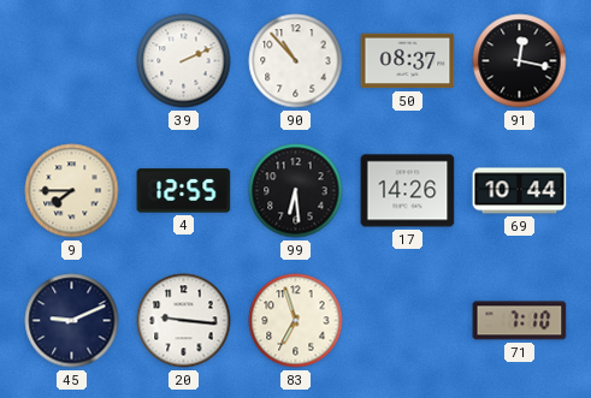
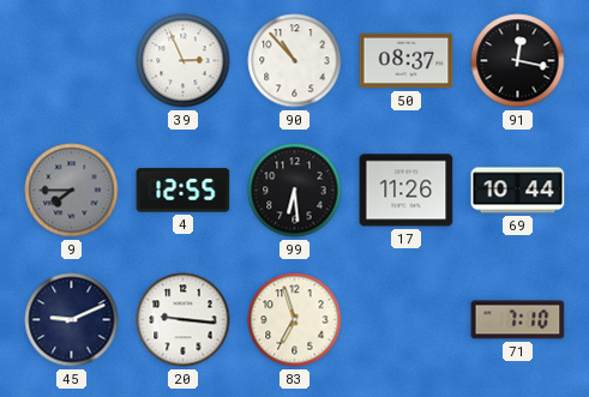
39: 2:11 -> 2:56 (184, 61)
9 dial: cream -> grey (72, 191)
17: 14:26 -> 11:26 (407, 191)
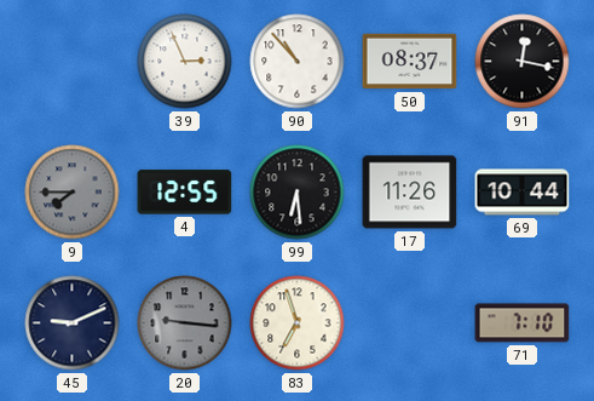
20 dial: white -> grey (185, 323)
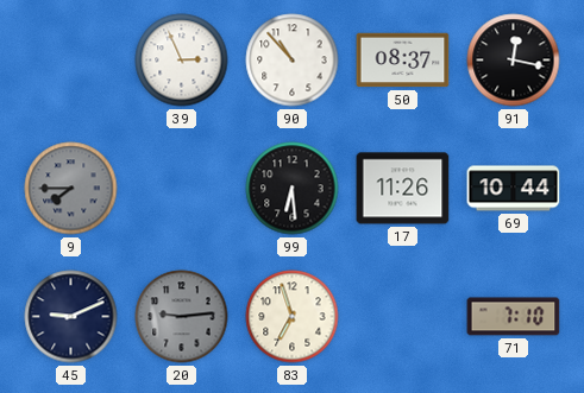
4: 12:55 -> none (185, 193)
20: 9:16 -> 9:14 (182, 317)
